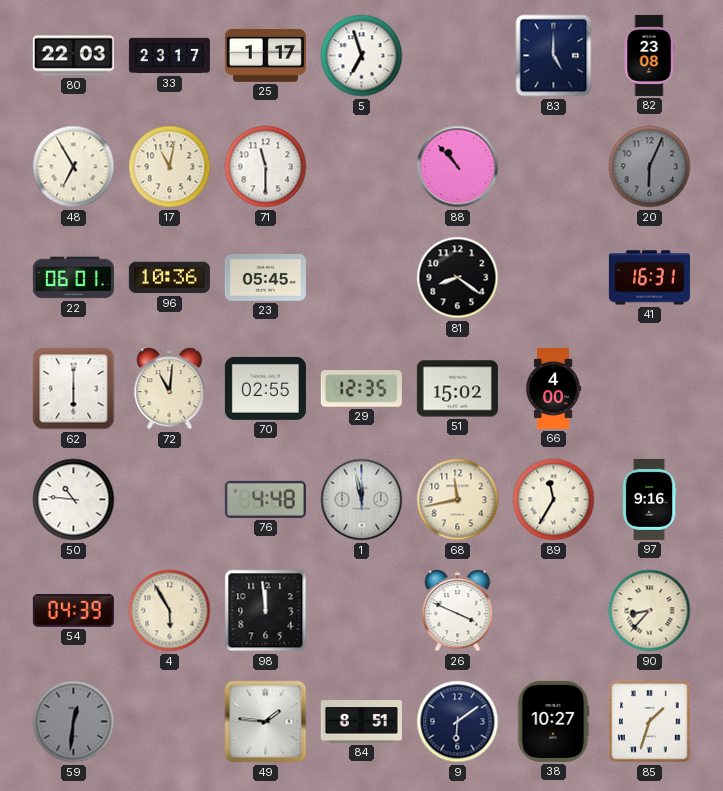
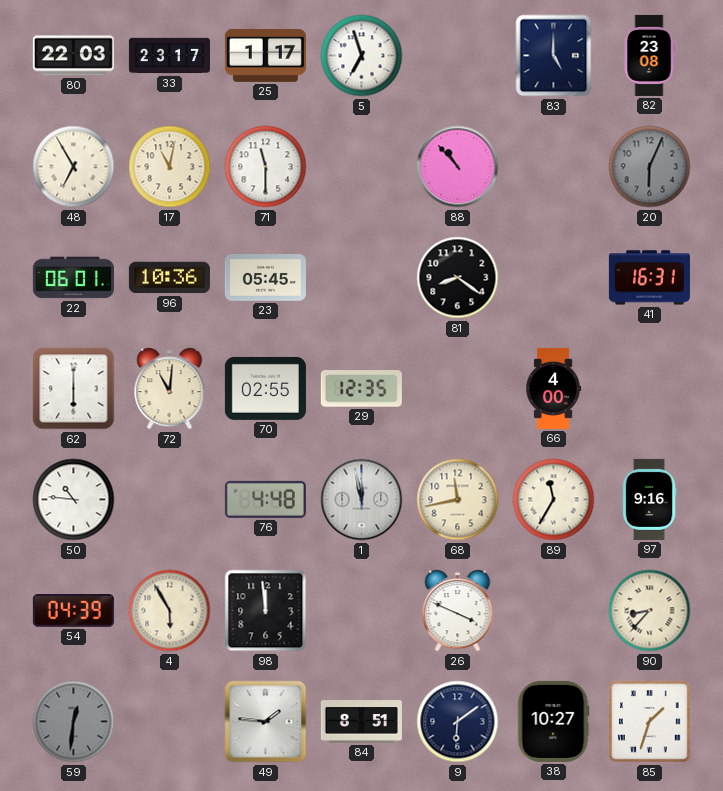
51: 15:02 -> none (457, 389)
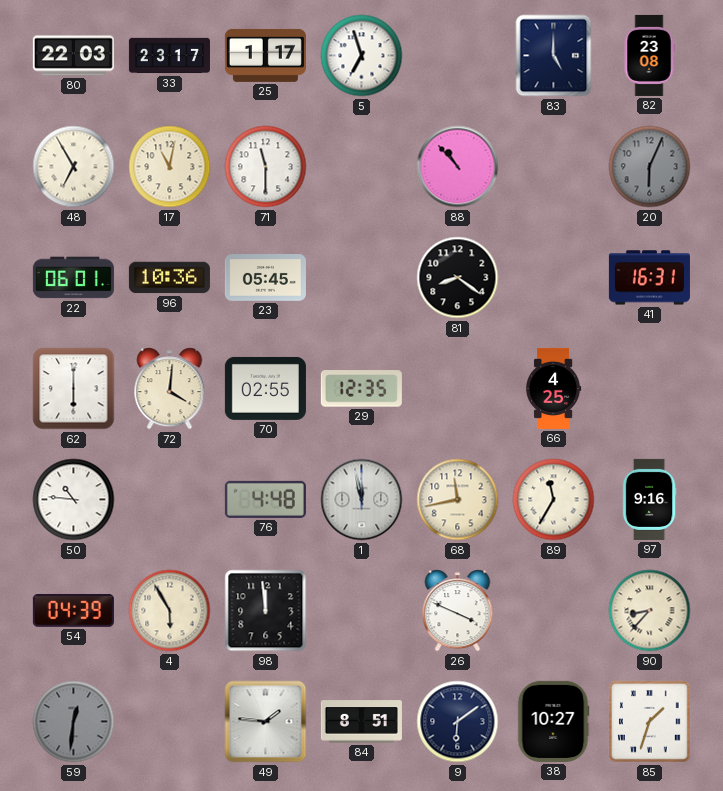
72: 11:01 -> 4:01 (170, 389)
66: 4:00 -> 4:25 (553, 388)
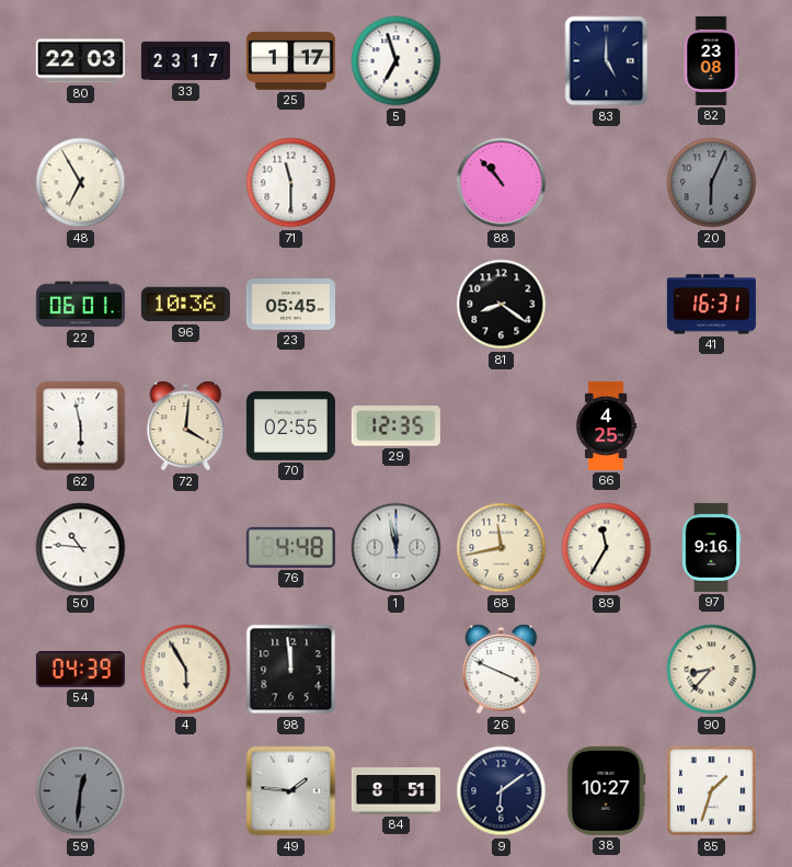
17: 11:02 -> none (170, 167)
62: 6:00 -> 5:58 (81, 426)
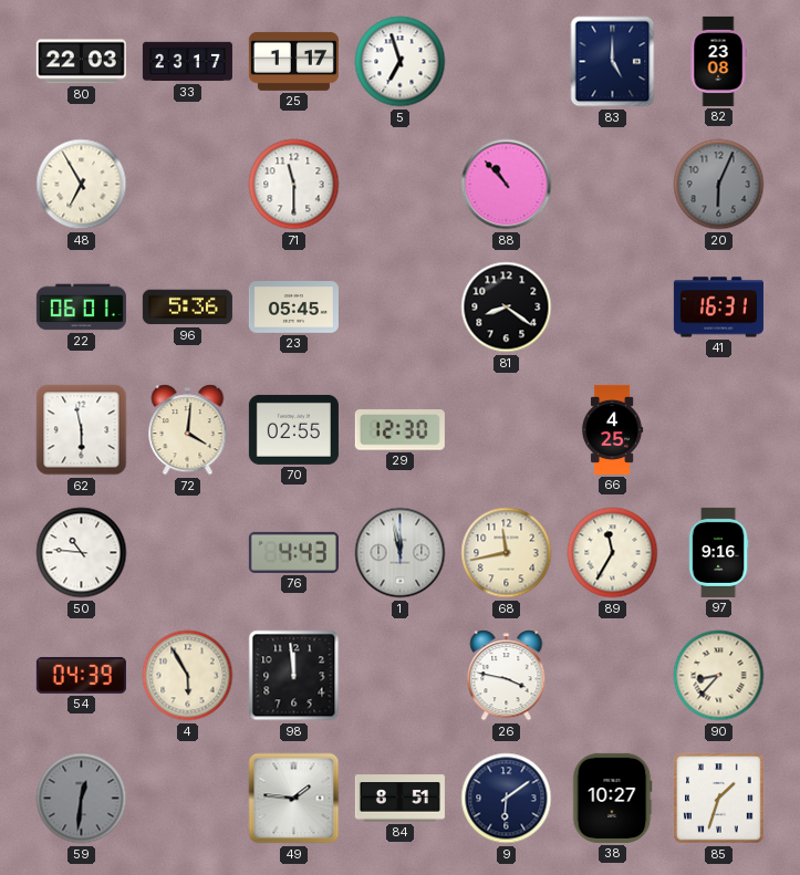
96: 10:36 -> 5:36 (187, 308)
29: 12:35 -> 12:30 (399, 430)
76: 4:48 -> 4:43 (293, 552)
26: 3:49 -> 3:47 (507, 676)
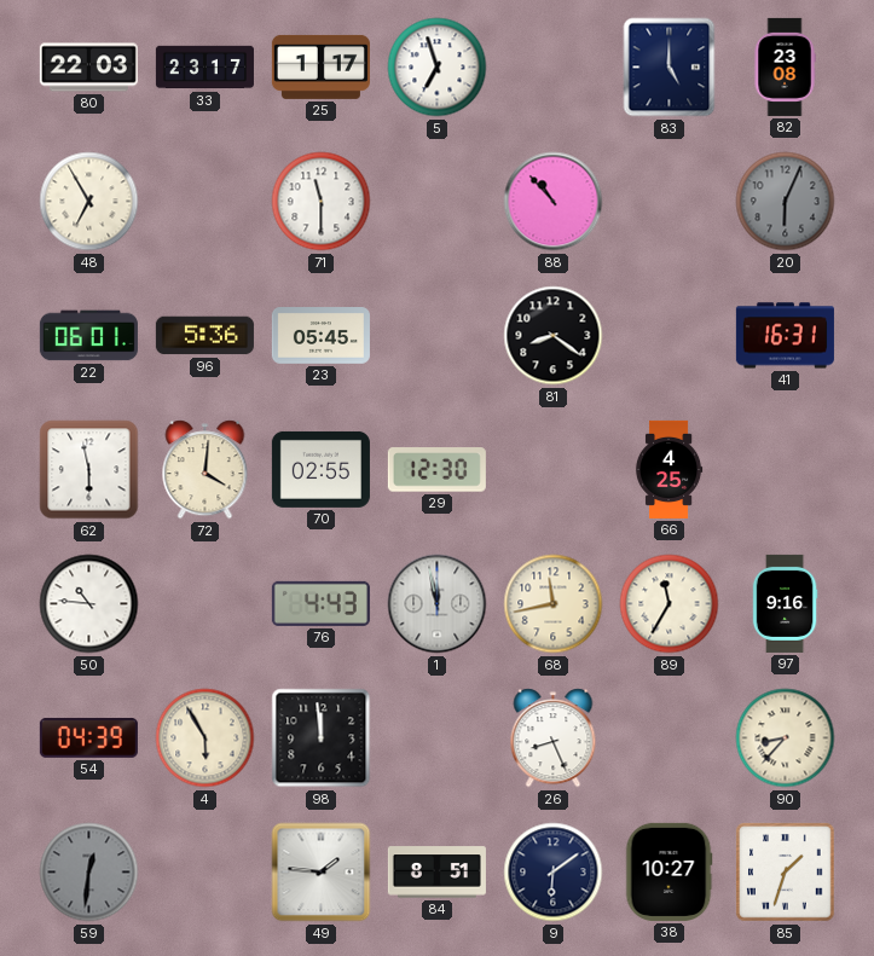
26: 3:47 -> 8:26 (554, 738)
